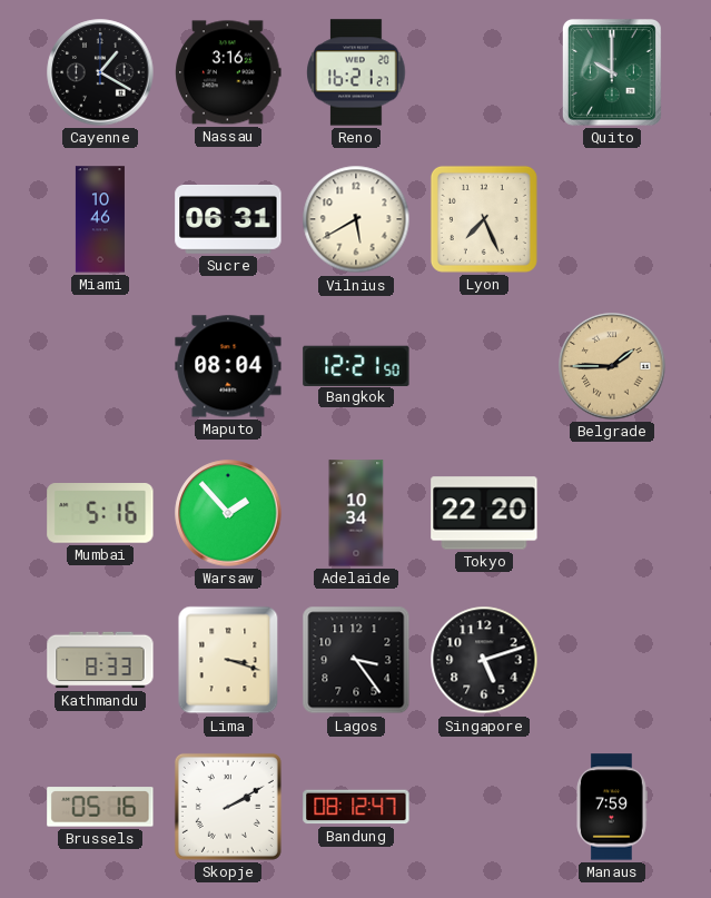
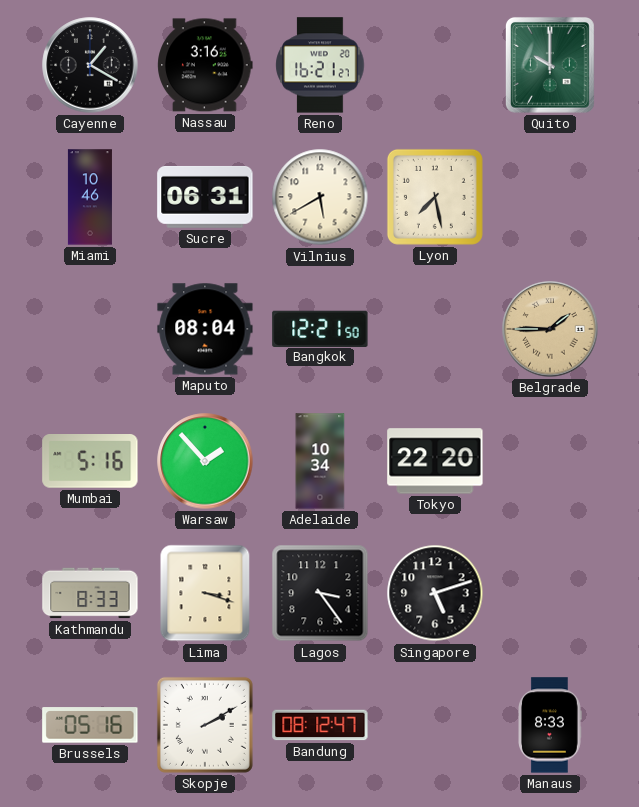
Lyon: 7:26 -> 7:28 (435, 197)
Manaus: 7:59 -> 8:33 (550, 725)
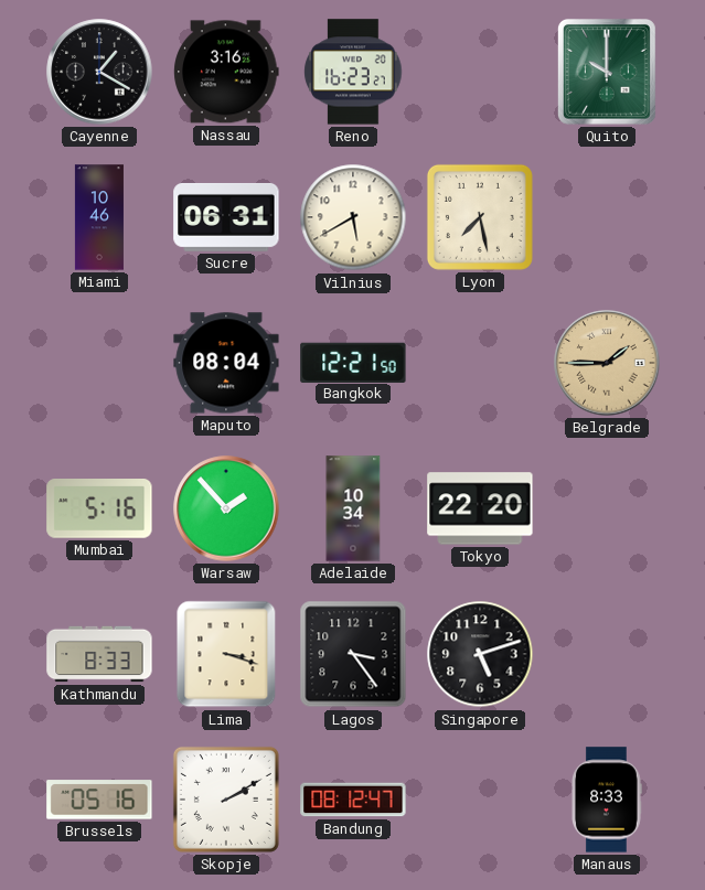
Reno: 16:21 -> 16:23 (353, 72)
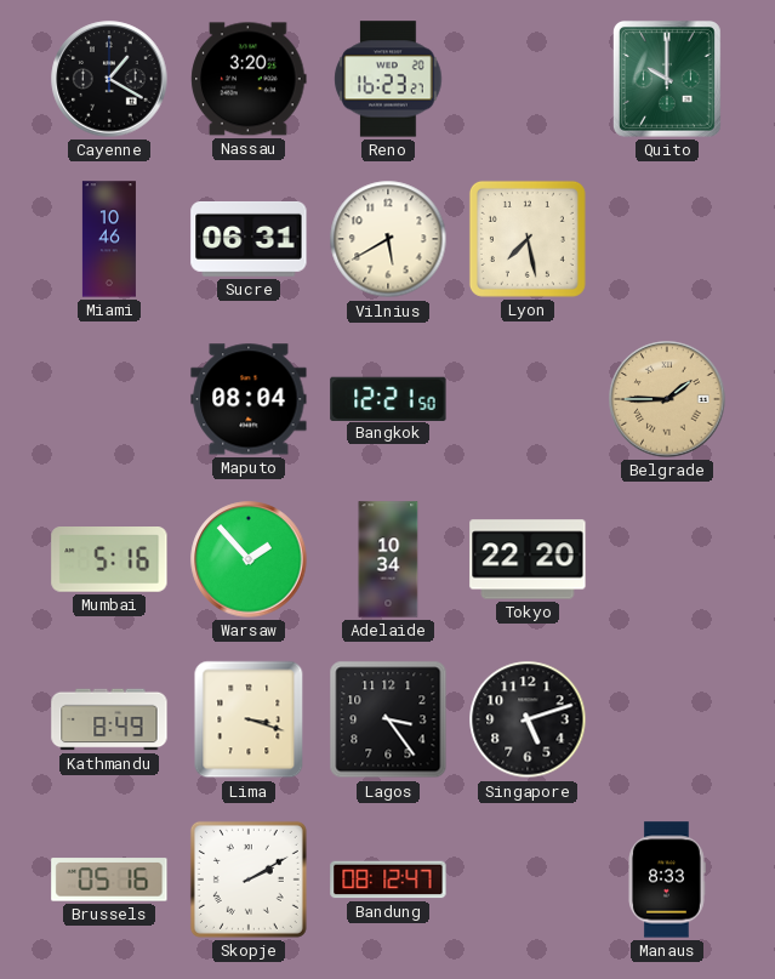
Nassau: 3:16 -> 3:20 (249, 79)
Kathmandu: 8:33 -> 8:49 (109, 719)
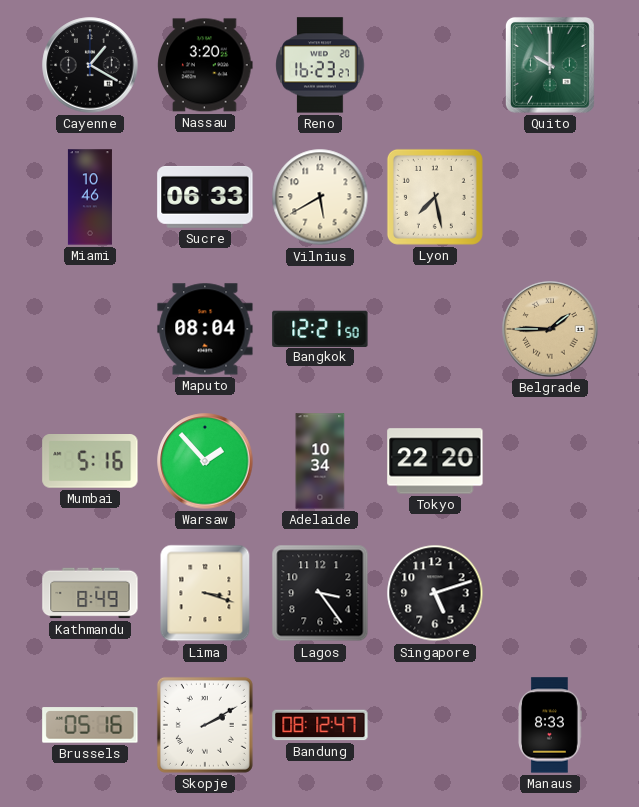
Sucre: 06:31 -> 06:33 (205, 197)
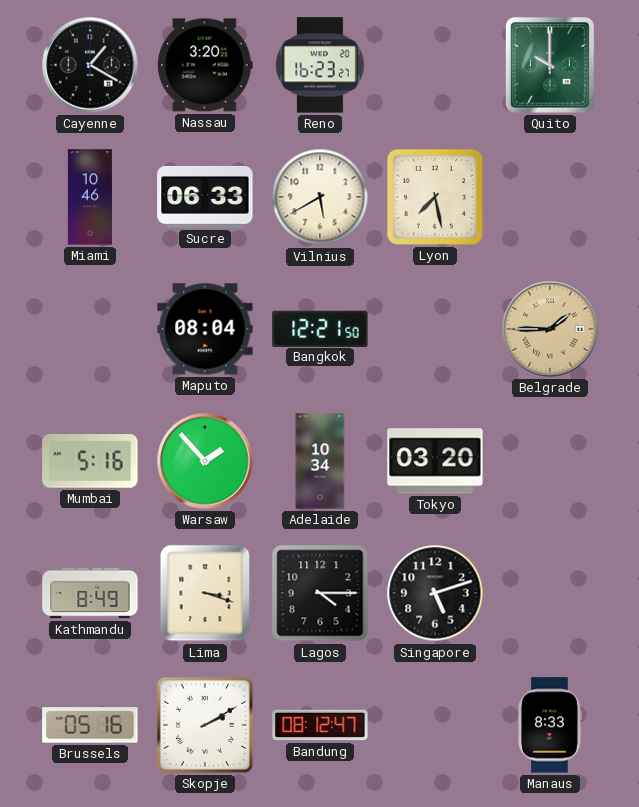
Tokyo: 22:20 -> 03:20 (435, 461)
Lagos: 3:24 -> 4:15 (320, 593)
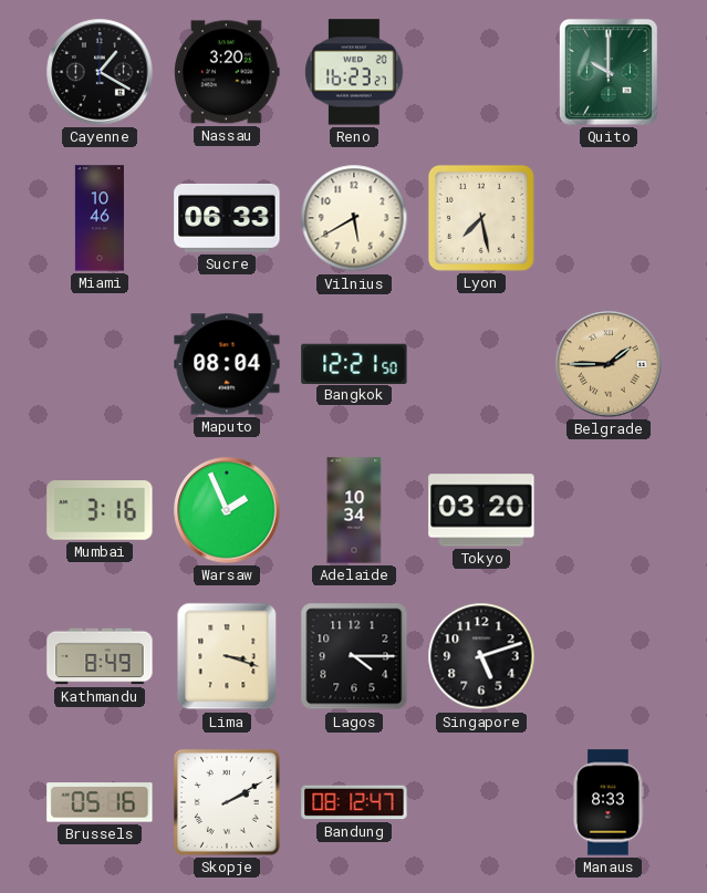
Mumbai: 5:16 -> 3:16 (100, 511)
Warsaw: 1:53 -> 1:56 (227, 510)
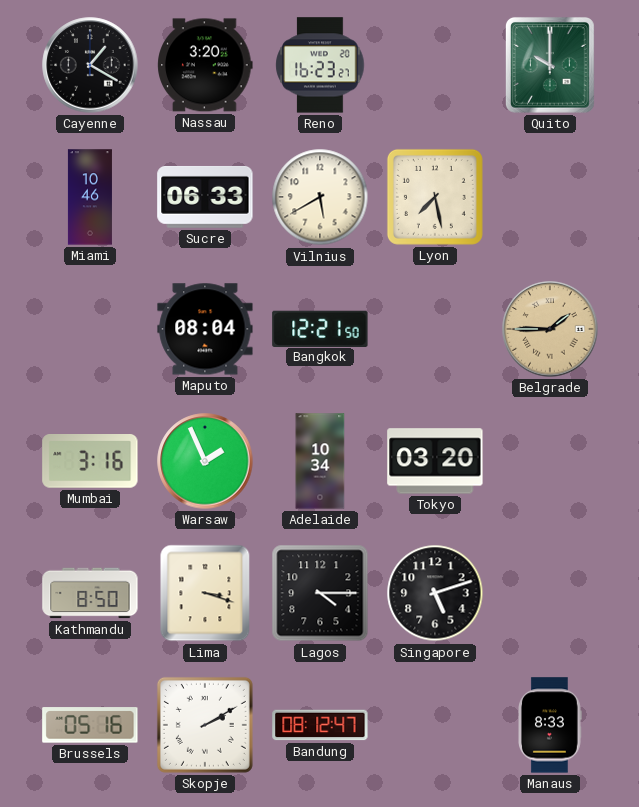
Kathmandu: 8:49 -> 8:50 (90, 593)
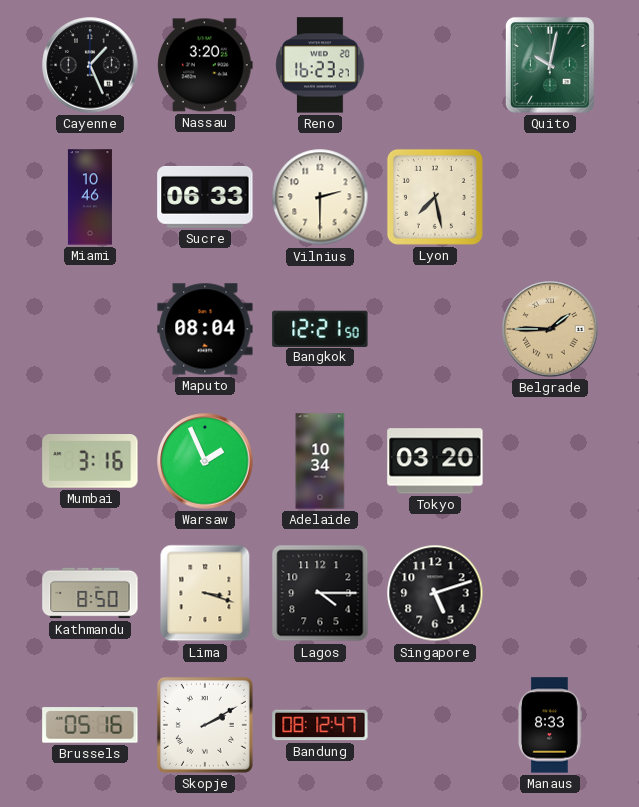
Cayenne: 1:20 -> 1:26 (90, 65)
Quito: 10:00 -> 10:02 (550, 65)
Vilnius: 5:40 -> 2:30 (320, 197)
